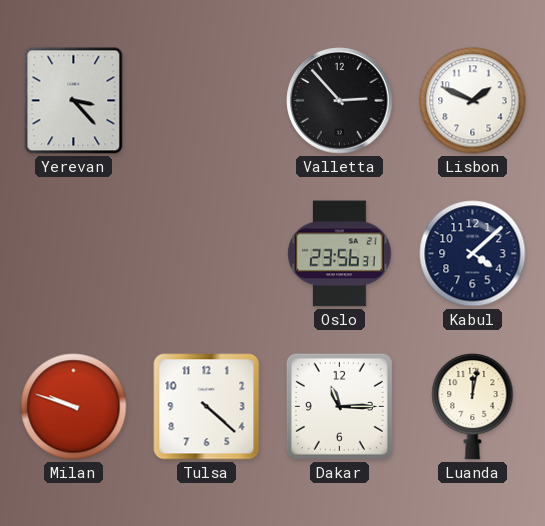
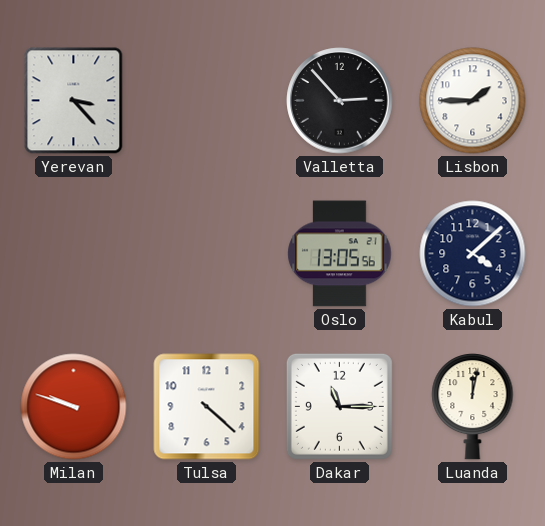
Lisbon: 1:49 -> 1:45 (473, 101)
Oslo: 23:56 -> 13:05 (340, 254)
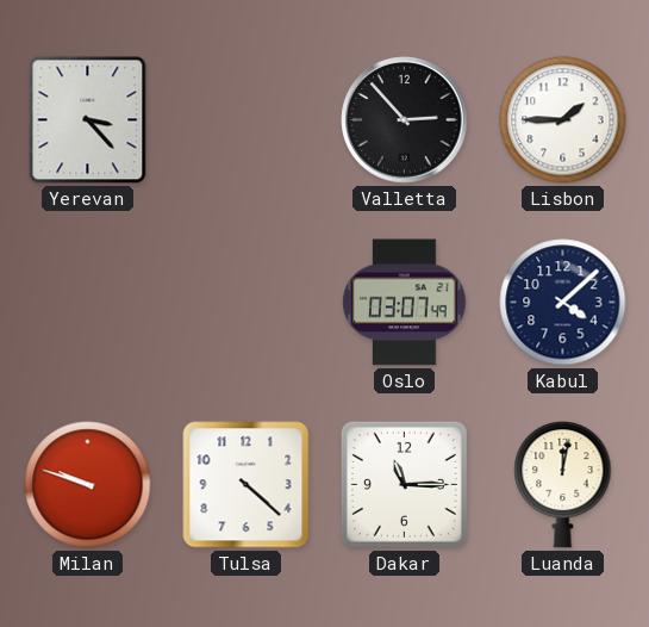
Oslo: 13:05 -> 03:07 (405, 303)
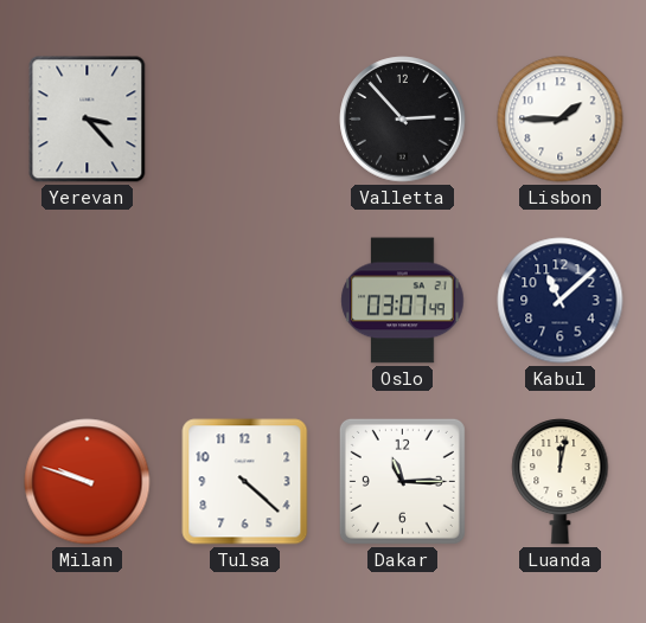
Kabul: 4:08 -> 11:08 (561, 301)
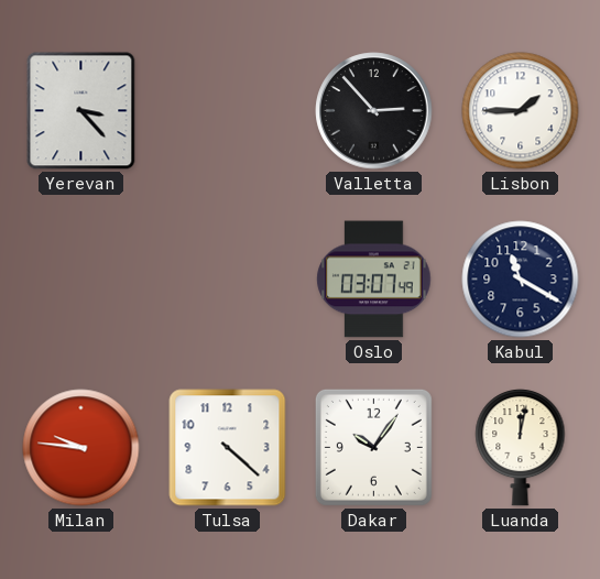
Kabul: 11:08 -> 11:20 (521, 280)
Milan: 9:48 -> 9:46 (81, 448)
Dakar: 11:15 -> 10:06 (373, 447)
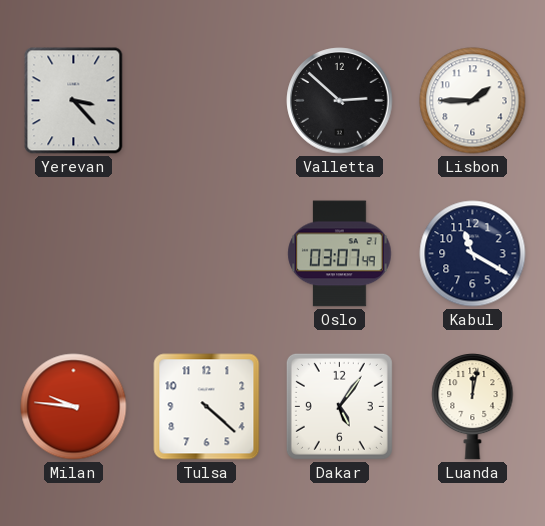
Valletta: 2:53 -> 2:52 (340, 101)
Dakar: 10:06 -> 5:06 (339, 406)
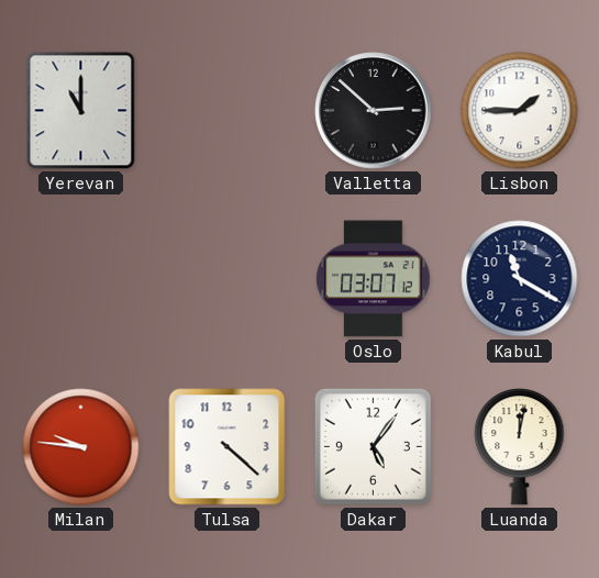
Yerevan: 3:23 -> 11:00 (81, 111)
Oslo: 03:07:49 -> 03:07:12 (374, 279)
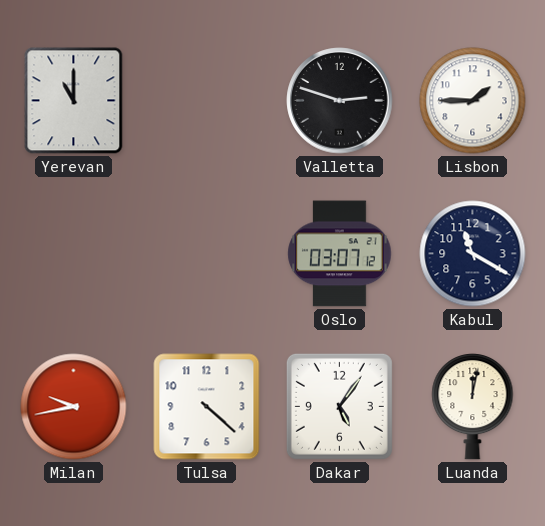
Valletta: 2:52 -> 2:48 (340, 101)
Milan: 9:46 -> 9:43 (74, 407)
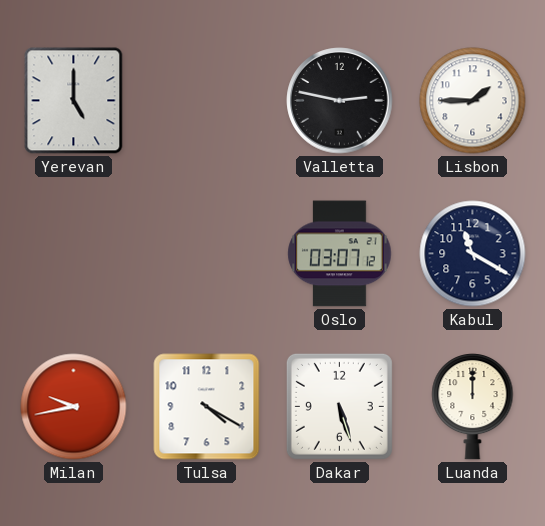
Yerevan: 11:00 -> 5:00 (74, 101)
Valletta: 2:48 -> 2:47 (340, 101)
Tulsa: 4:22 -> 4:20 (207, 407)
Dakar: 5:06 -> 5:27 (339, 406)
Luanda: 12:02 -> 12:00 (473, 407)
